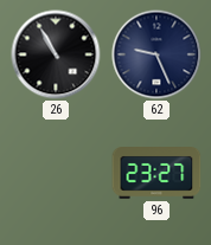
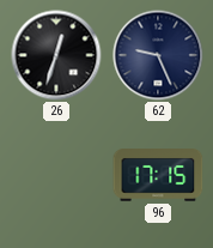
26: 10:55 -> 12:33 (56, 55)
96: 23:27 -> 17:15 (158, 176)
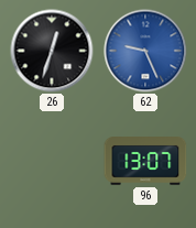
62 dial: navy -> blue (145, 51)
96: 17:15 -> 13:07 (145, 162)
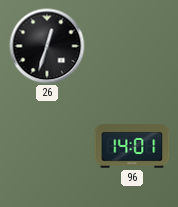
62: 9:26 -> none (145, 51)
96: 13:07 -> 14:01 (132, 147)
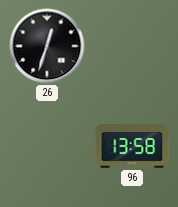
96: 14:01 -> 13:58 (132, 147)
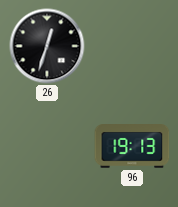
96: 13:58 -> 19:13 (132, 147)
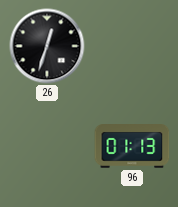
96: 19:13 -> 01:13 (132, 147)
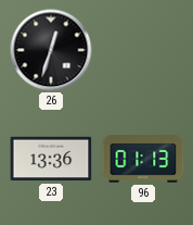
23: none -> 13:36 (51, 159)
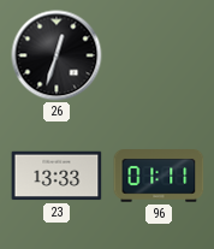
23: 13:36 -> 13:33 (57, 176)
96: 01:13 -> 01:11 (159, 177)
